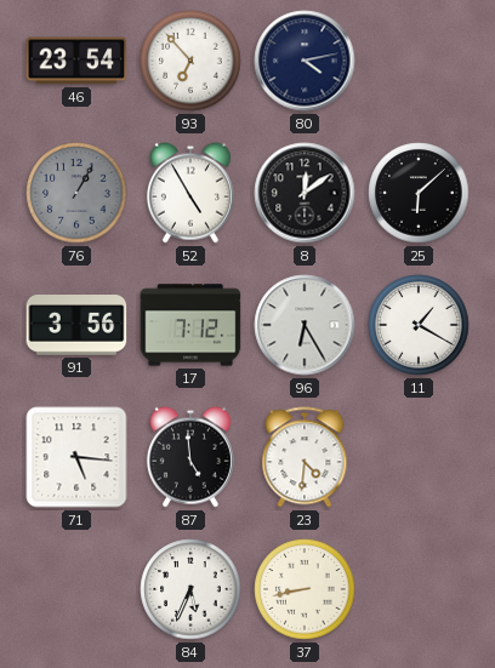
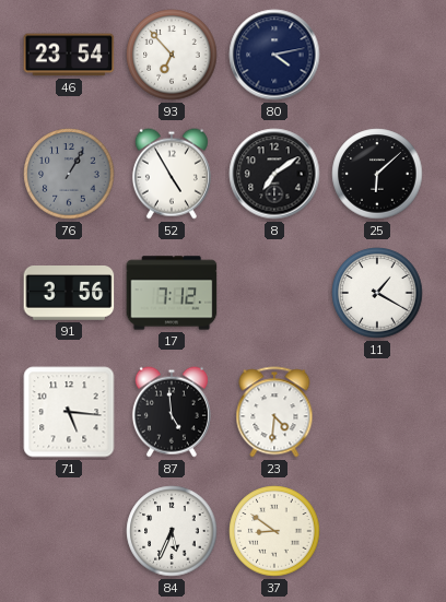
8: 12:09 -> 7:09 (274, 174)
96: 6:25 -> none (305, 325)
37: 8:43 -> 8:51 (274, 531)
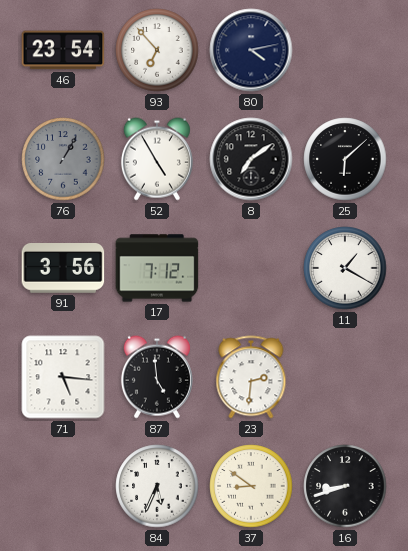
23: 4:31 -> 2:31 (251, 377)
16: none -> 8:42 (345, 486)
